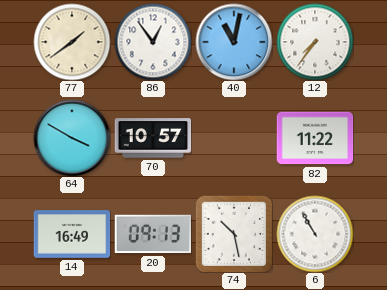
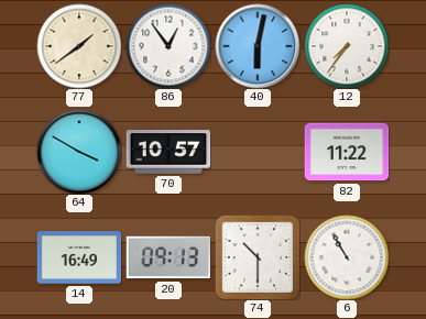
40: 11:02 -> 6:02 (258, 46)
74: 10:28 -> 10:30 (258, 257)
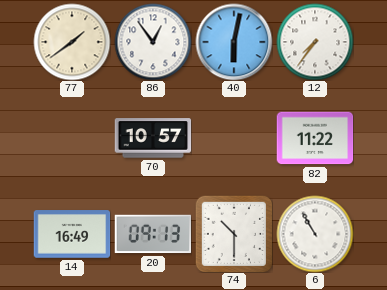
64: 3:50 -> none (79, 152)
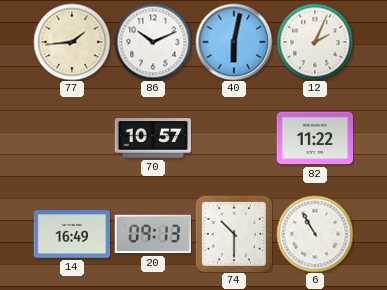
77: 1:39 -> 1:44 (72, 42)
86: 12:54 -> 10:11 (153, 42)
12: 7:36 -> 2:04 (315, 42)
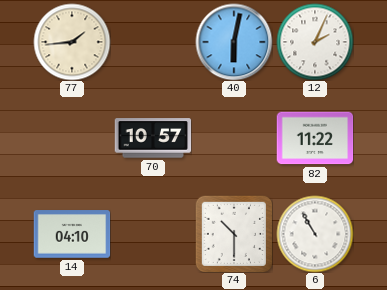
86: 10:11 -> none (153, 42)
14: 16:49 -> 04:10 (72, 234)
20: 09:13 -> none (153, 234)
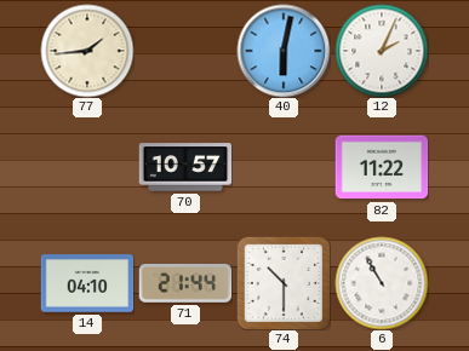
71: none -> 21:44 (185, 283)
